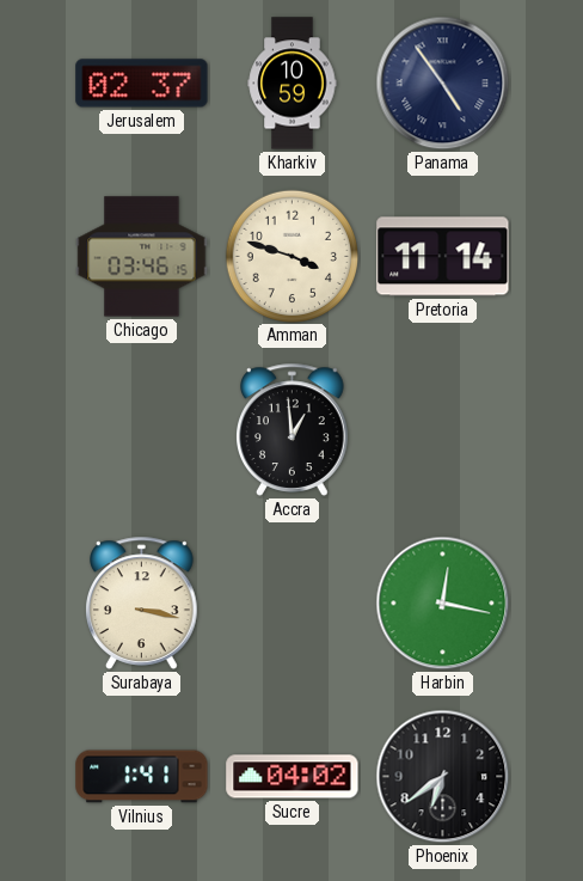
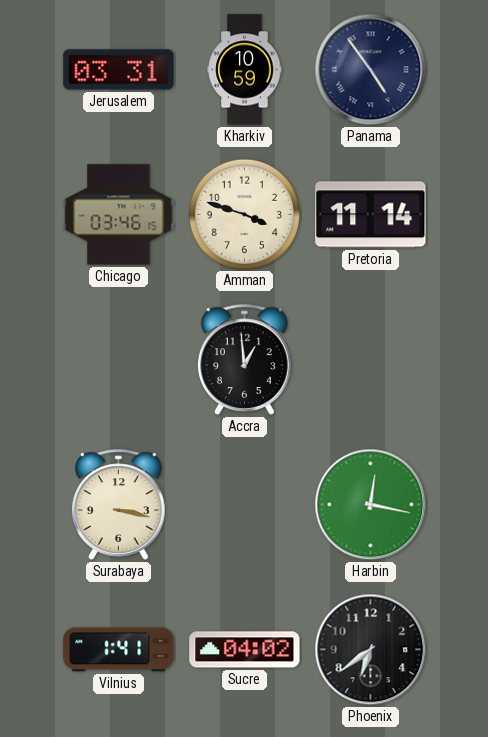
Jerusalem: 02:37 -> 03:31 (119, 70)
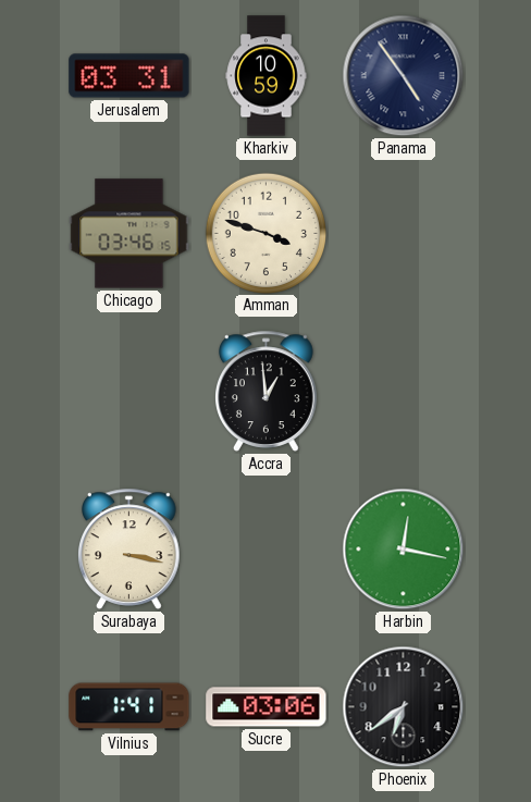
Pretoria: 11:14 -> none (371, 215)
Sucre: 04:02 -> 03:06 (267, 707)
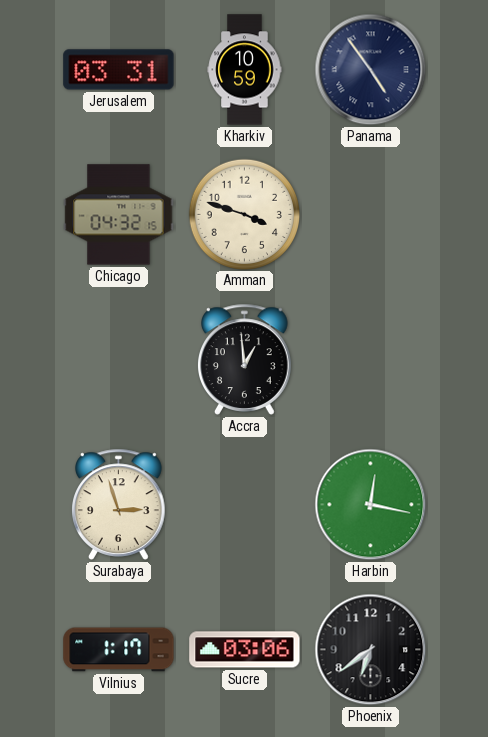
Chicago: 03:46 -> 04:32 (119, 215)
Surabaya: 3:17 -> 2:57 (119, 504)
Vilnius: 1:41 -> 1:17 (119, 650)
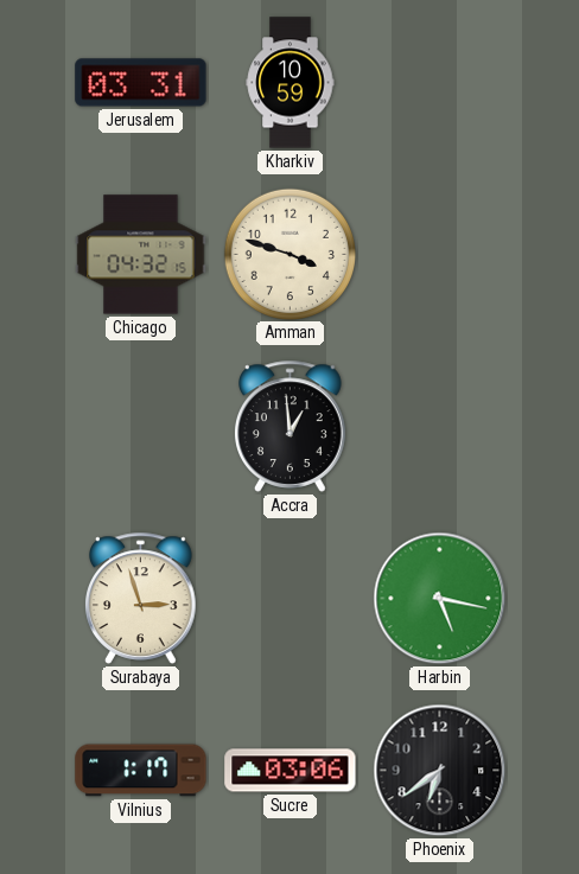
Panama: 4:54 -> none (371, 70)
Harbin: 12:17 -> 5:17 (440, 599)
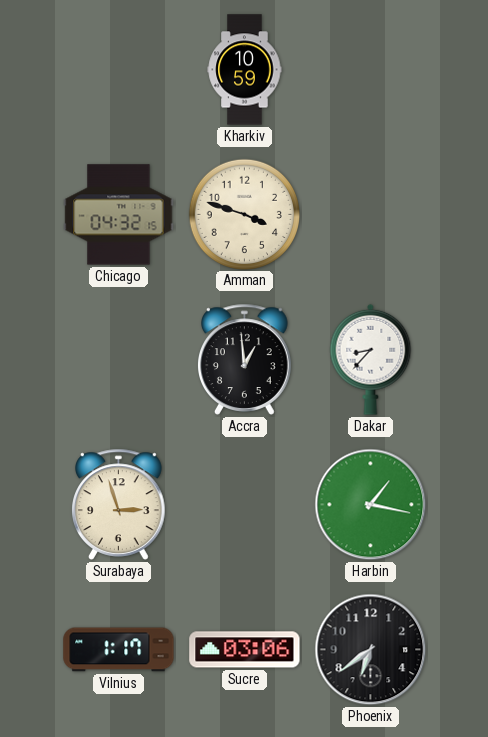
Jerusalem: 03:31 -> none (141, 83)
Dakar: none -> 8:37 (371, 359)
Harbin: 5:17 -> 1:17 (371, 505)
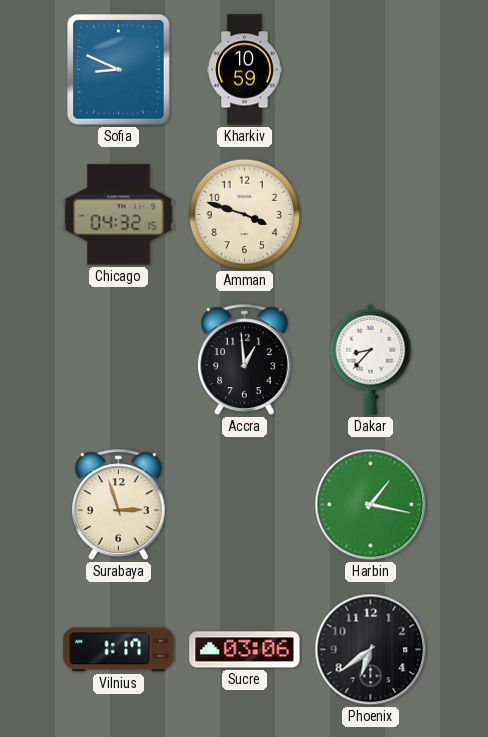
Sofia: none -> 8:49 (119, 70)
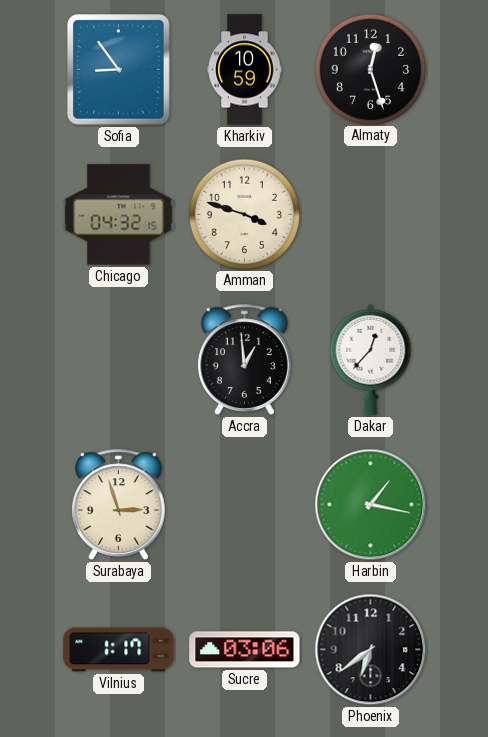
Sofia: 8:49 -> 8:54 (119, 70)
Almaty: none -> 12:27 (370, 69)
Dakar: 8:37 -> 12:37 (371, 359)
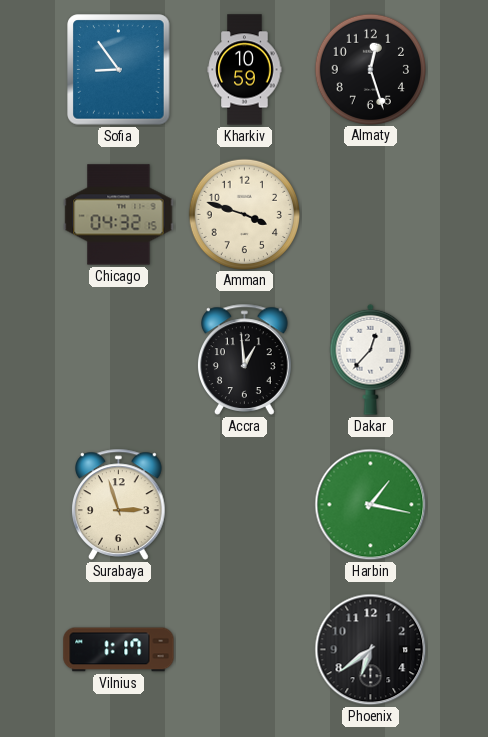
Sucre: 03:06 -> none (245, 650)
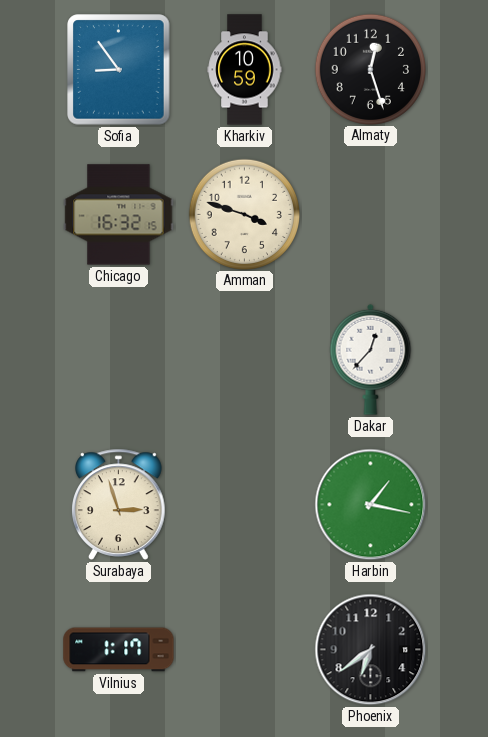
Chicago: 04:32 -> 16:32 (119, 215)
Accra: 12:59 -> none (245, 359)
